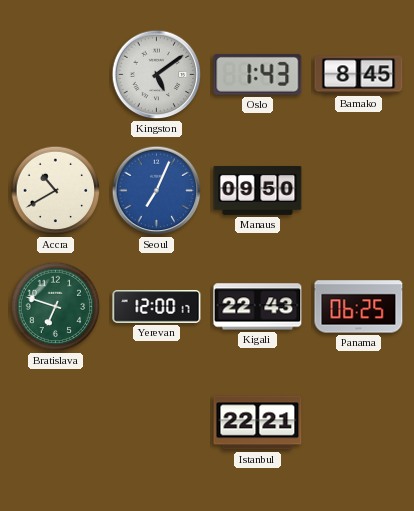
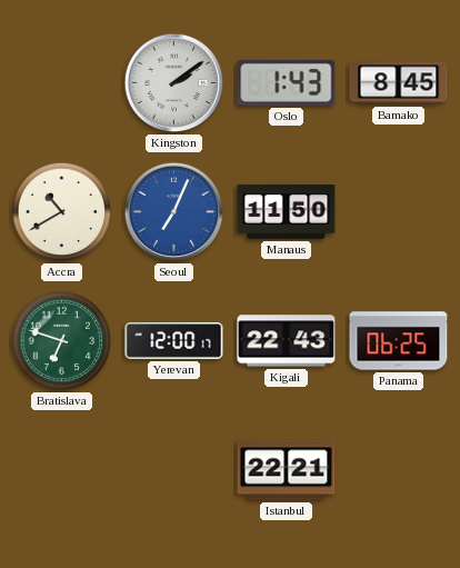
Kingston: 5:09 -> 2:09 (174, 83)
Manaus: 09:50 -> 11:50 (287, 211)
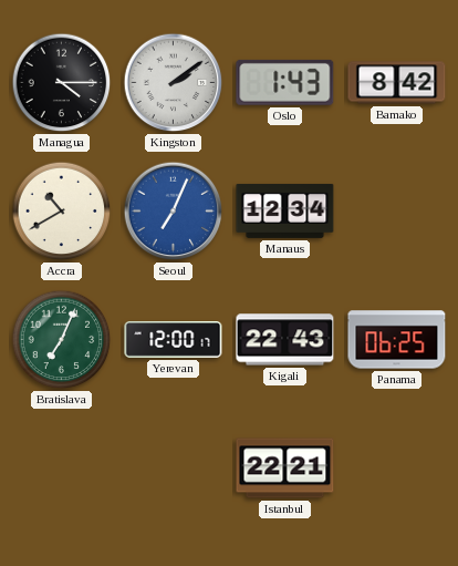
Managua: none -> 4:15 (62, 83)
Bamako: 8:45 -> 8:42 (397, 83)
Manaus: 11:50 -> 12:34 (285, 210)
Bratislava: 6:48 -> 7:04 (62, 340)
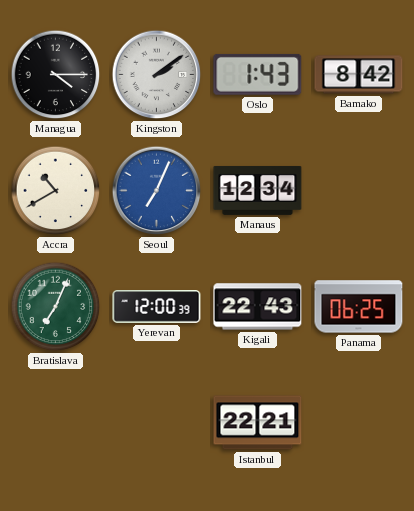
Yerevan: 12:00:17 -> 12:00:39 (157, 307)
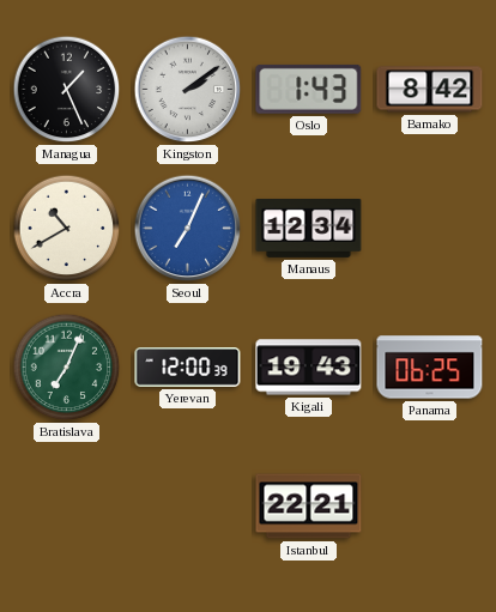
Managua: 4:15 -> 1:26 (67, 90)
Kigali: 22:43 -> 19:43 (309, 368)
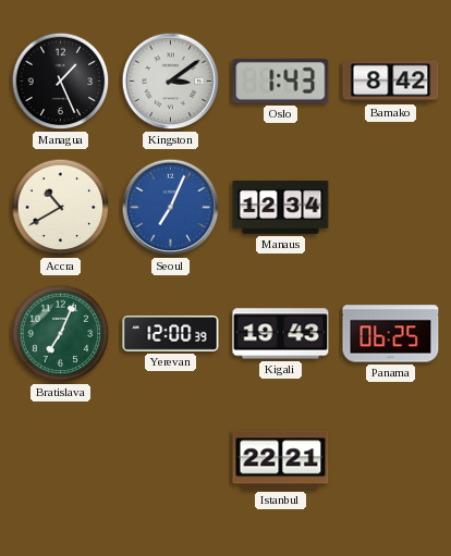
Kingston: 2:09 -> 3:09 (171, 82)
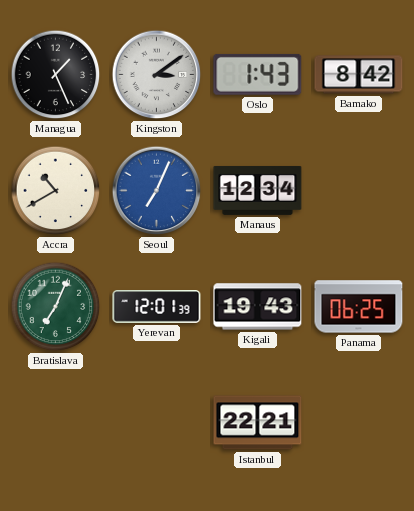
Yerevan: 12:00 -> 12:01 (157, 307)
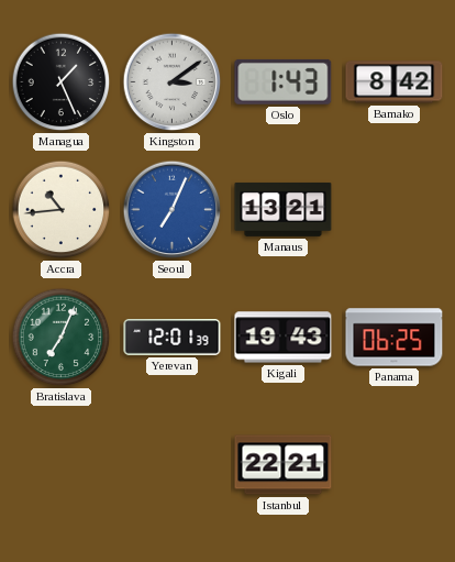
Accra: 10:40 -> 10:44 (62, 210)
Manaus: 12:34 -> 13:21 (284, 209)
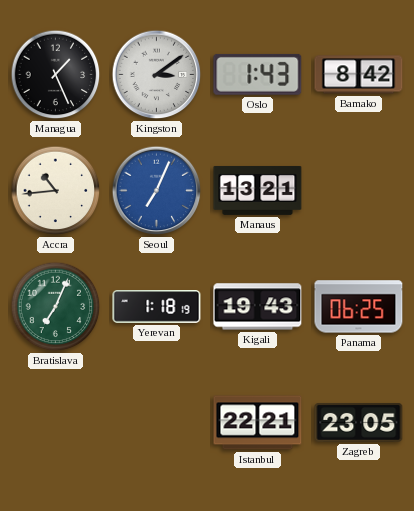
Yerevan: 12:01 -> 1:18 (157, 307)
Zagreb: none -> 23:05 (359, 422)
